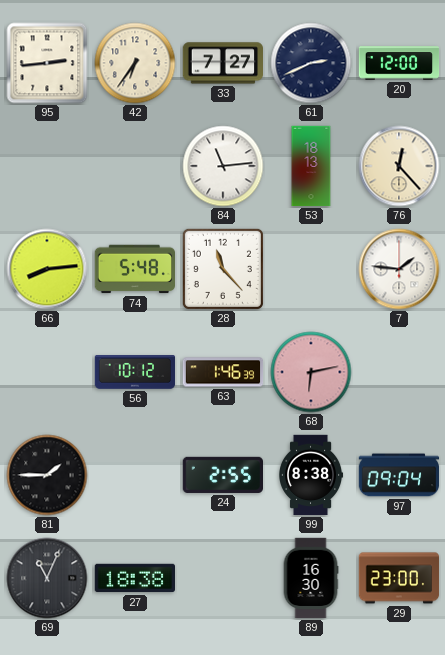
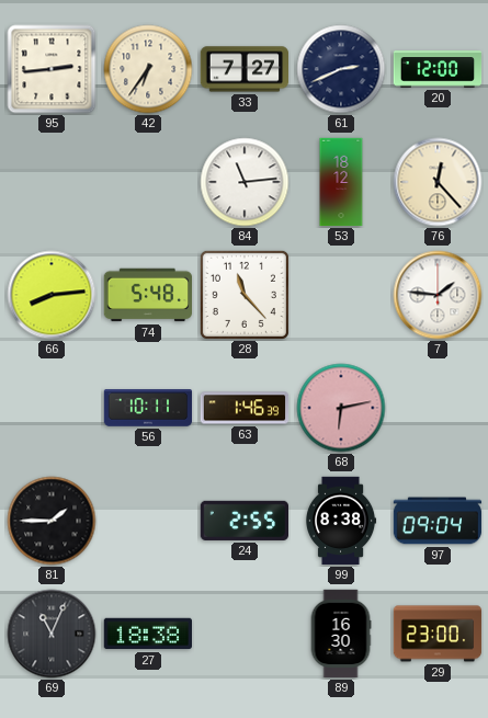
53: 18:13 -> 18:12 (341, 182)
56: 10:12 -> 10:11 (148, 409)
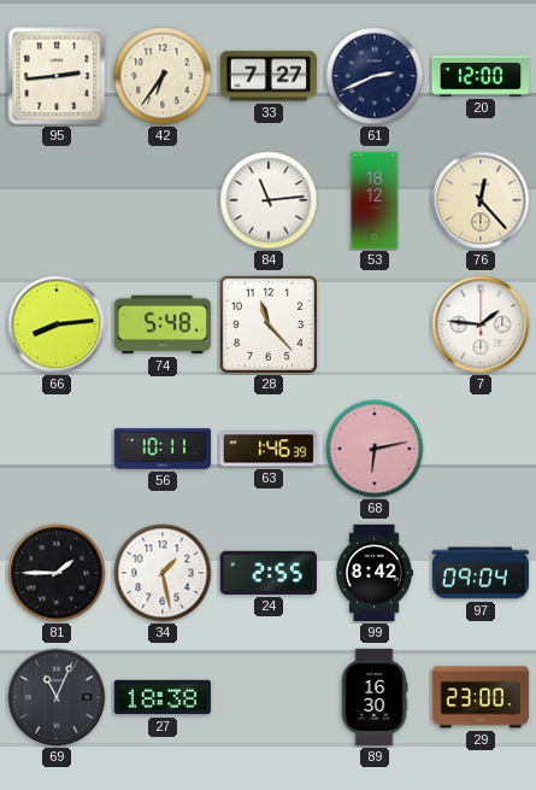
34: none -> 1:28 (163, 573)
99: 8:38 -> 8:42 (376, 573)
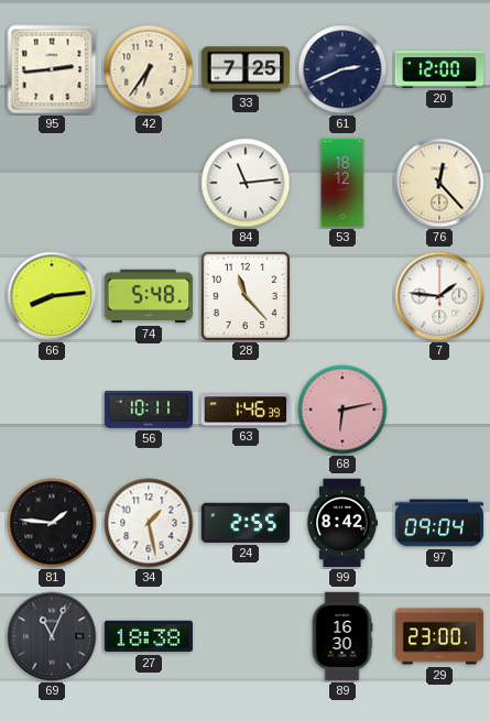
33: 7:27 -> 7:25 (244, 69)
81: 1:45 -> 1:46 (52, 523)
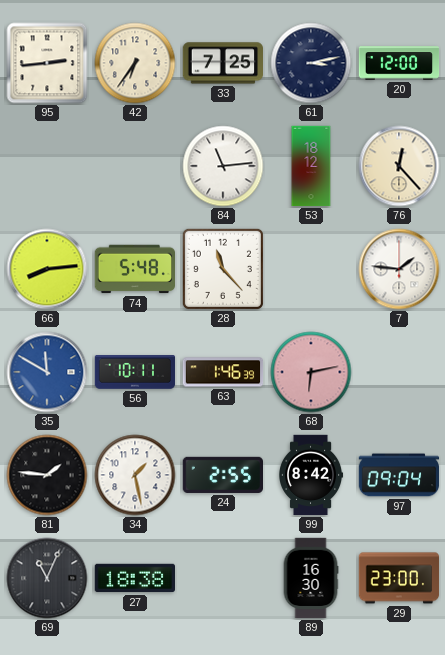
61: 2:41 -> 3:13 (311, 63)
35: none -> 11:50 (47, 372)
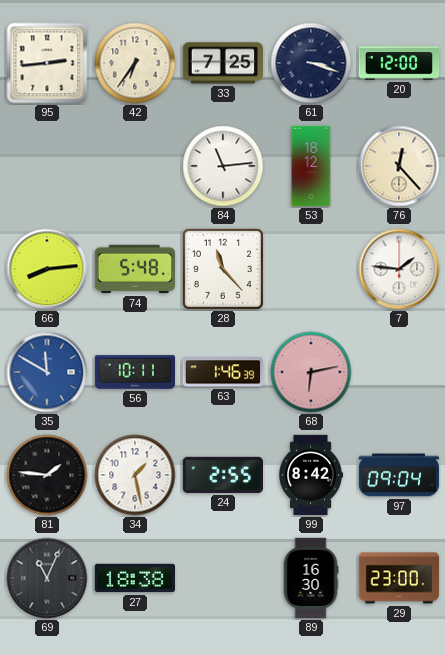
61: 3:13 -> 3:18 (311, 63)
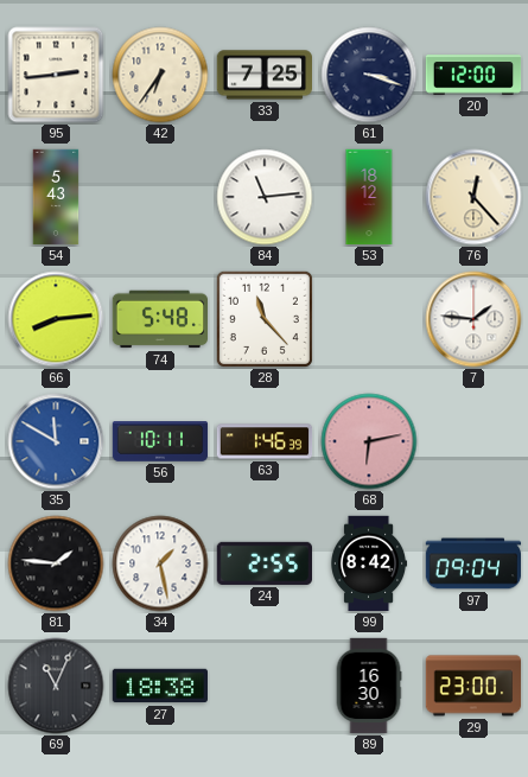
54: none -> 5:43 (56, 197)
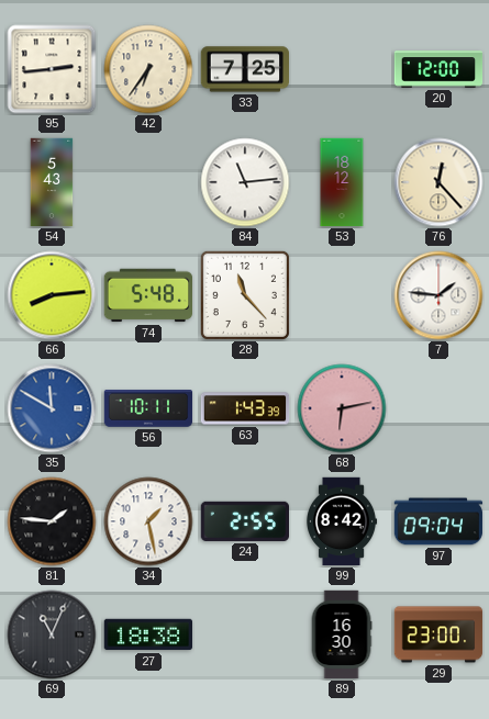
61: 3:18 -> none (369, 75)
63: 1:46 -> 1:43 (245, 408)
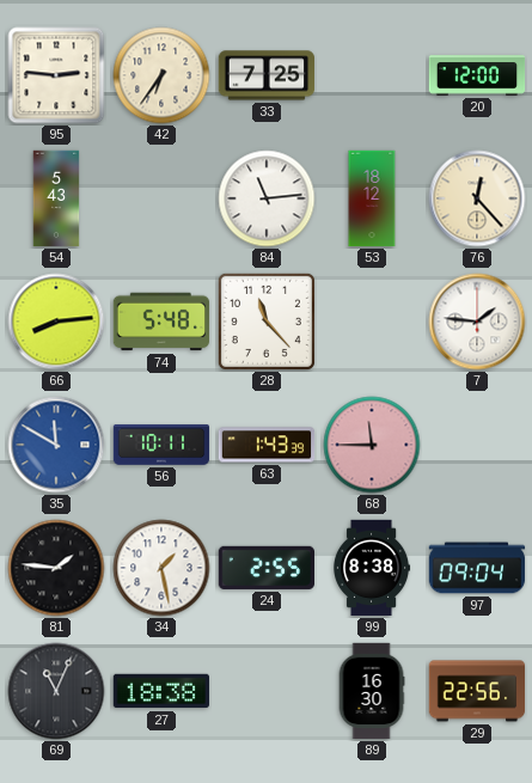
95: 2:44 -> 2:46 (56, 75)
68: 6:13 -> 11:45 (372, 445)
99: 8:42 -> 8:38 (373, 568)
29: 23:00 -> 22:56 (477, 691)
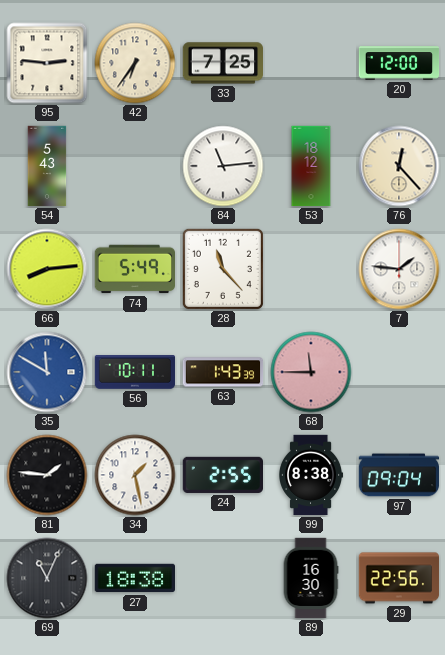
74: 5:48 -> 5:49 (135, 269)
